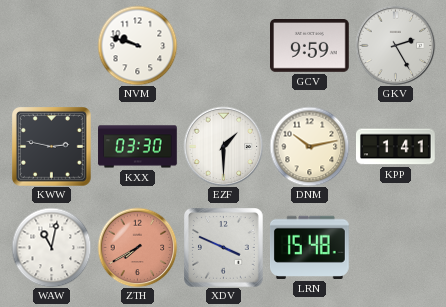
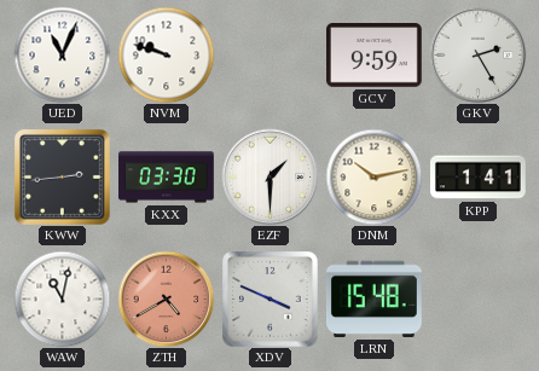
UED: none -> 11:04 (62, 54)
KWW: 2:47 -> 2:44 (63, 178)
ZTH: 7:40 -> 4:40 (166, 298)
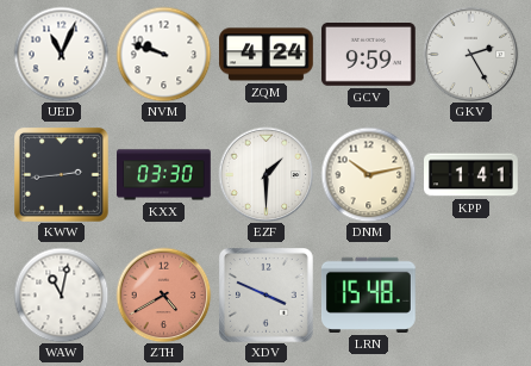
ZQM: none -> 4:24 (267, 55)
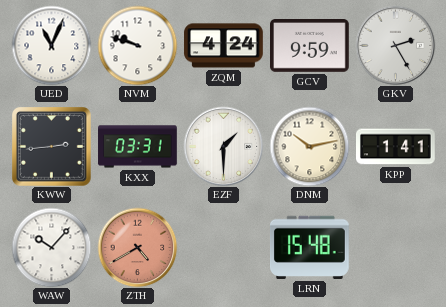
KXX: 03:30 -> 03:31 (138, 147)
WAW: 11:02 -> 10:07 (51, 247)
XDV: 3:49 -> none (267, 296)
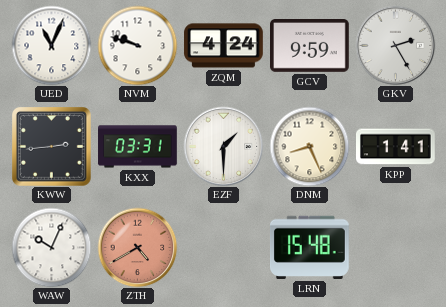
DNM: 10:13 -> 8:26 (309, 146)
WAW: 10:07 -> 10:04 (51, 247)
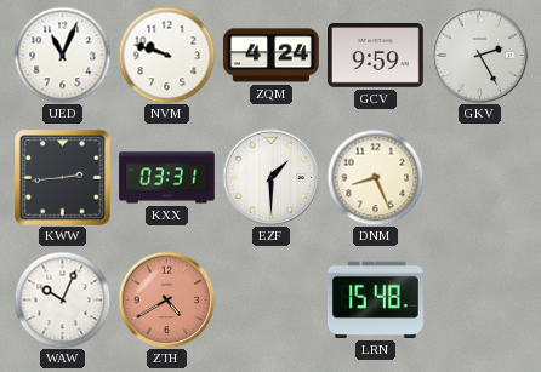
KPP: 1:41 -> none (396, 147)
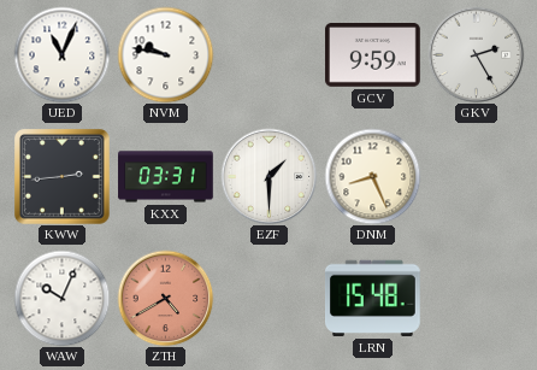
NVM: 9:48 -> 9:47 (165, 54)
ZQM: 4:24 -> none (272, 56)
